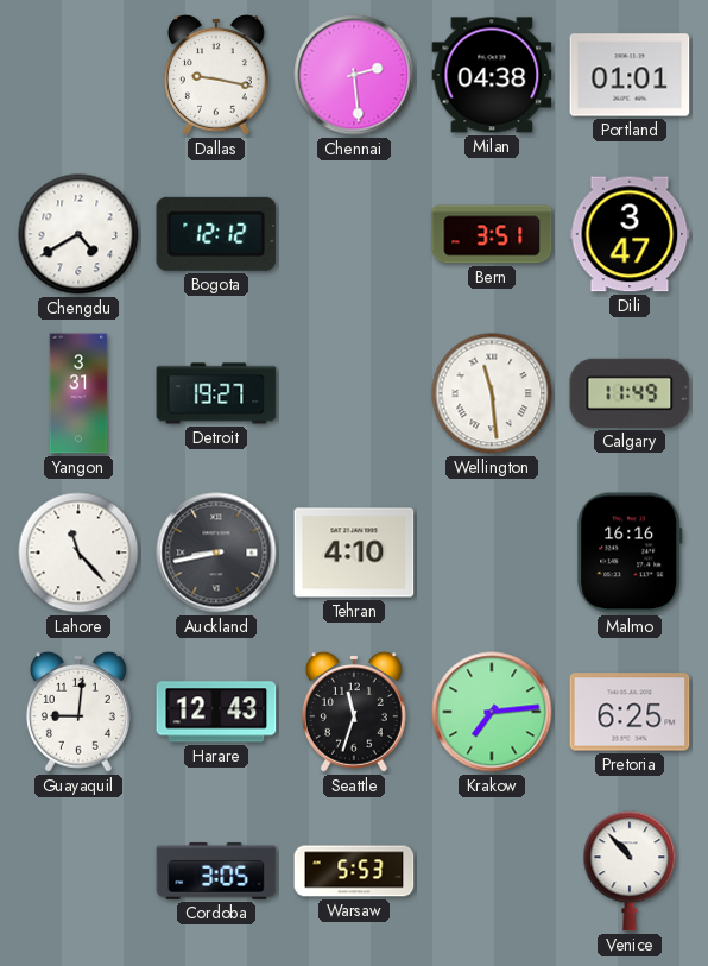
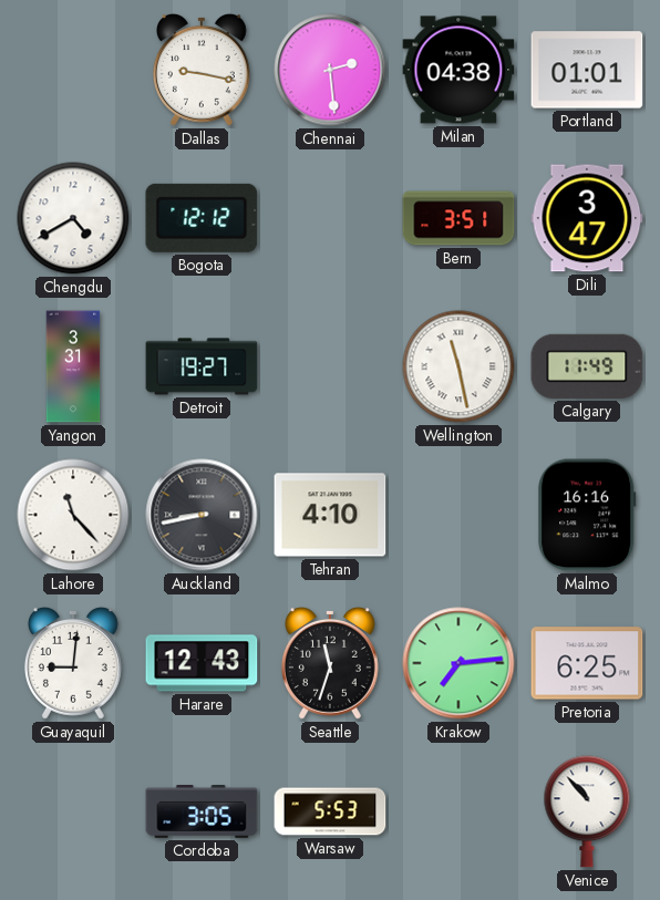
Wellington: 11:29 -> 11:28 (458, 366)
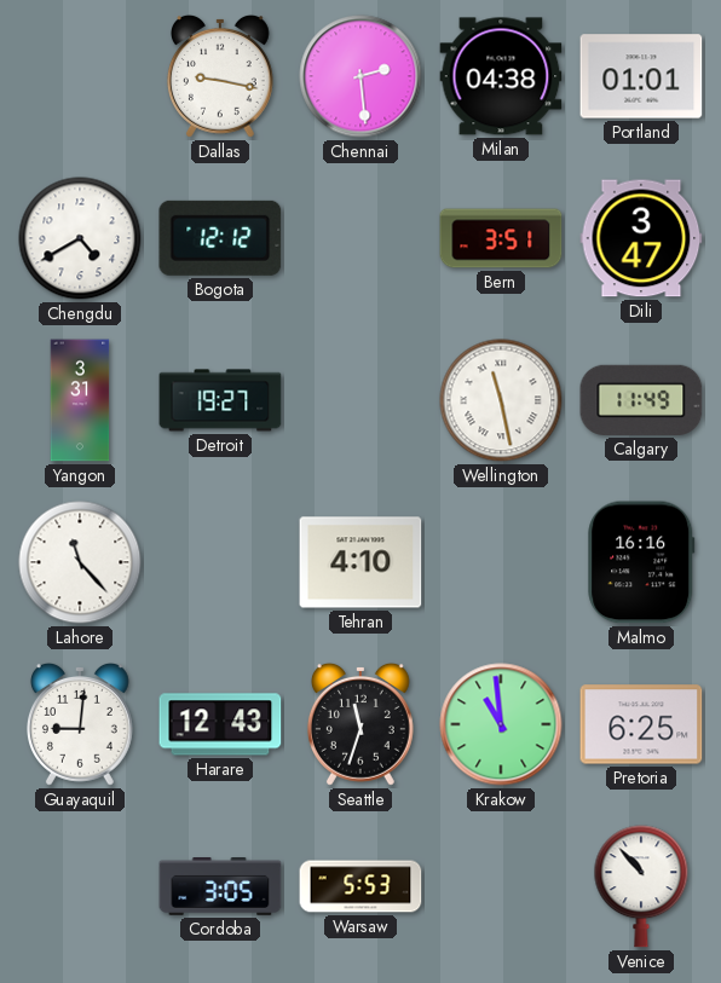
Auckland: 8:43 -> none (202, 515)
Krakow: 7:14 -> 10:59 (501, 724)
